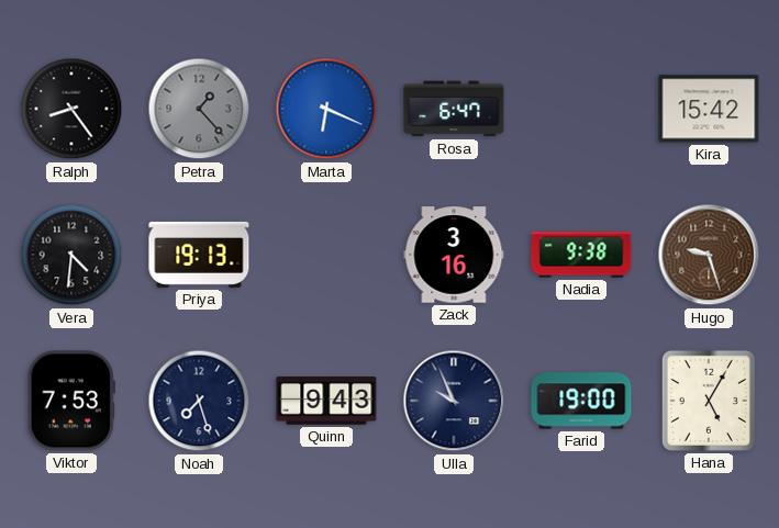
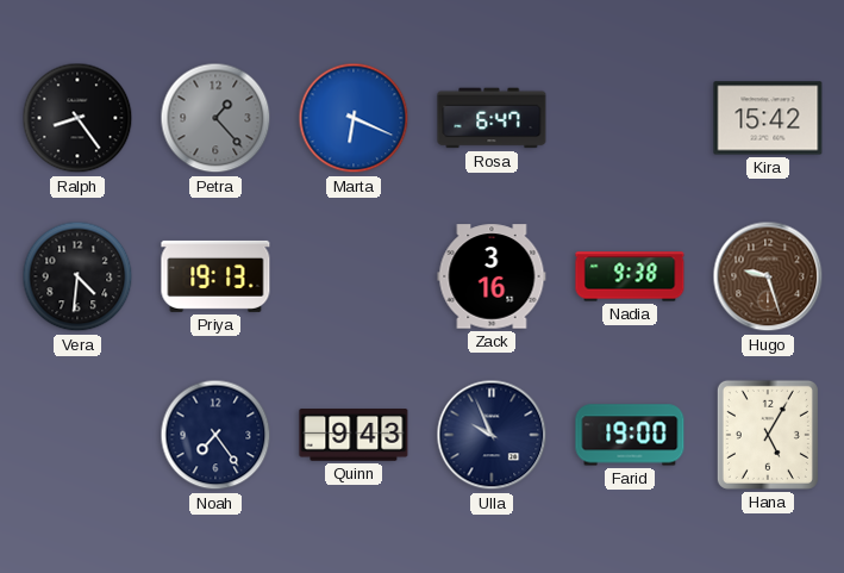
Viktor: 7:53 -> none (71, 401)
Noah: 7:27 -> 7:24 (215, 435)
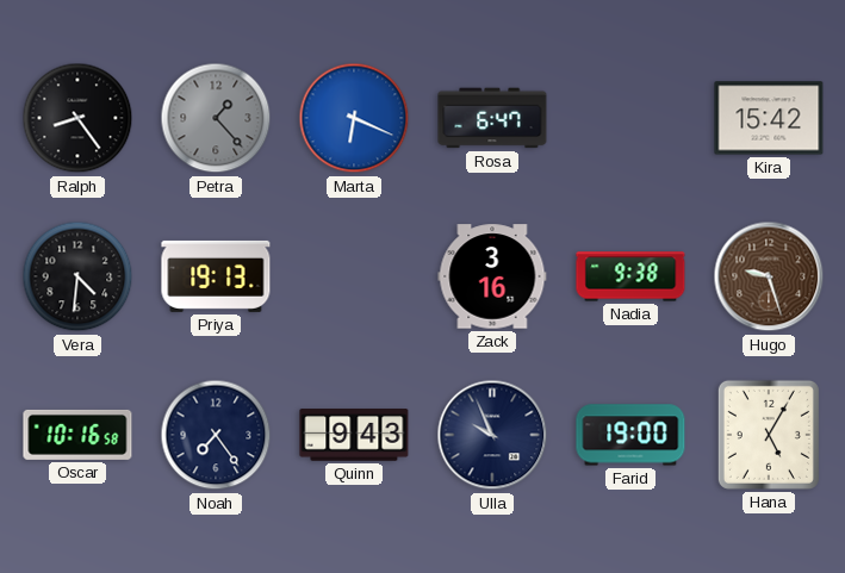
Oscar: none -> 10:16 (77, 435)
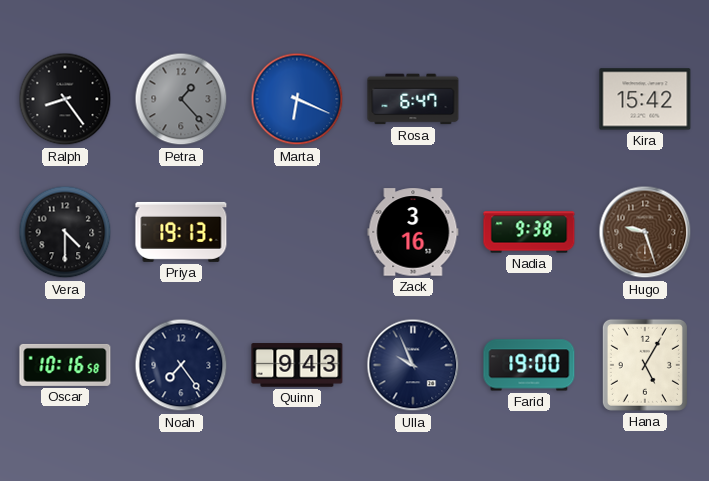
Vera: 4:31 -> 4:30 (65, 232)
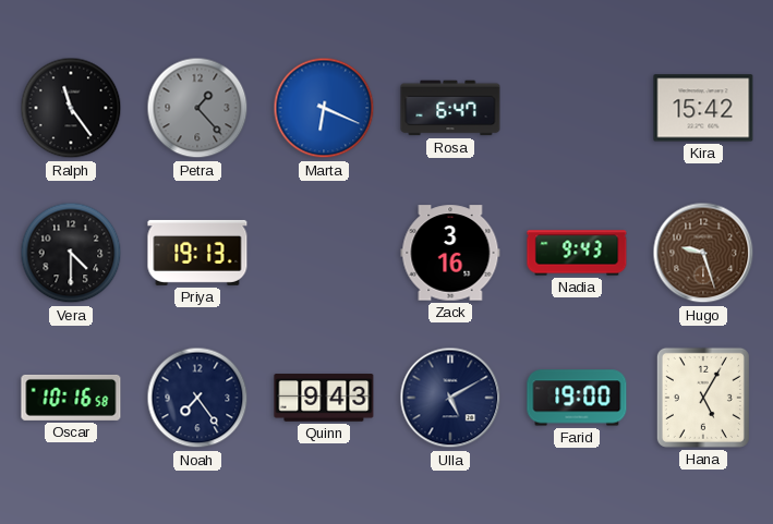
Ralph: 8:24 -> 11:24 (71, 108)
Nadia: 9:38 -> 9:43 (577, 253)
Ulla: 9:56 -> 5:10 (450, 398)
